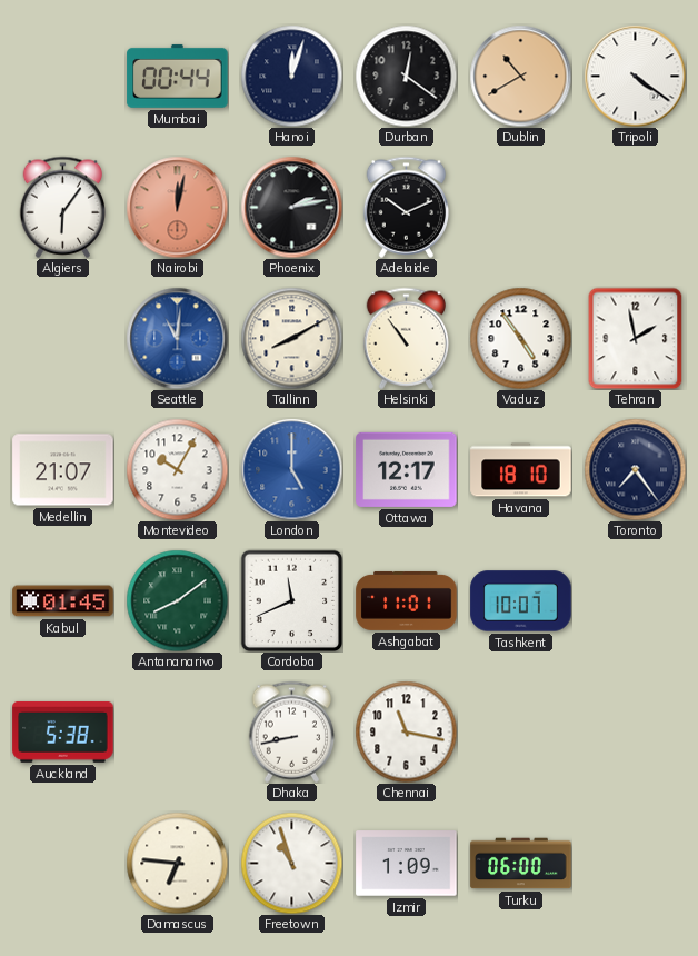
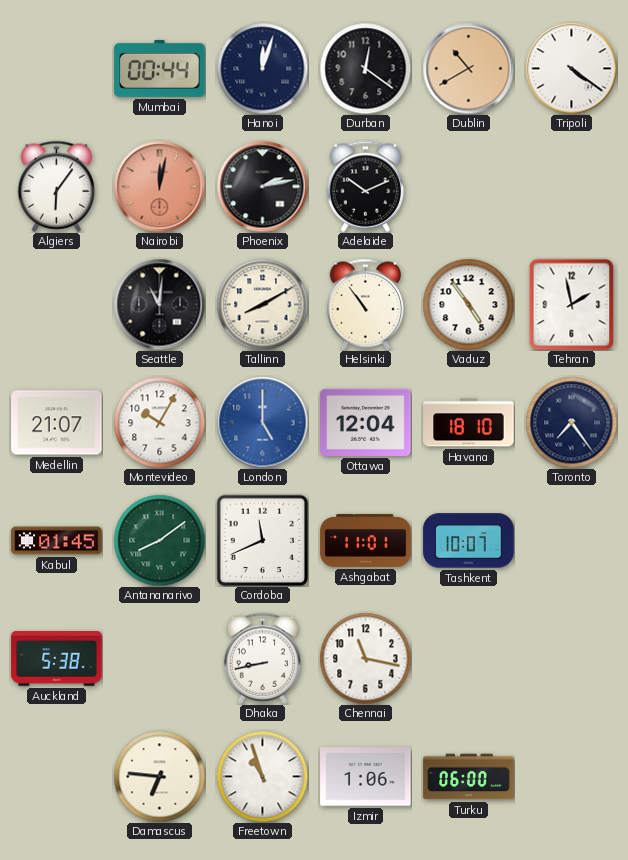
Seattle dial: blue -> black (159, 304)
Ottawa: 12:17 -> 12:04 (366, 422)
Izmir: 1:09 -> 1:06 (366, 777)
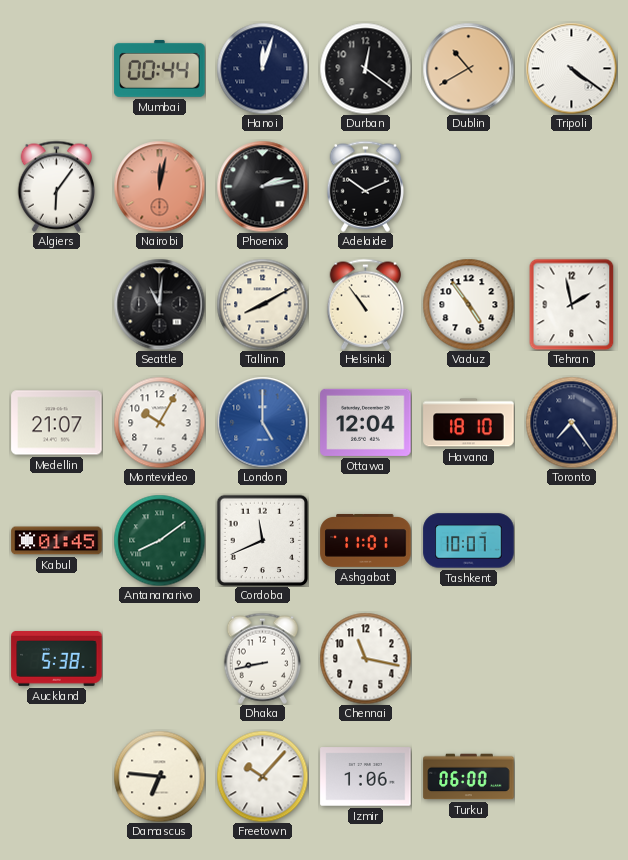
Freetown: 10:57 -> 10:07 (262, 776)
